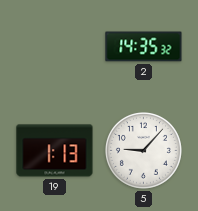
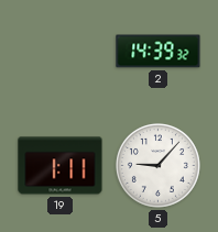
2: 14:35 -> 14:39 (159, 52)
19: 1:13 -> 1:11 (61, 166)
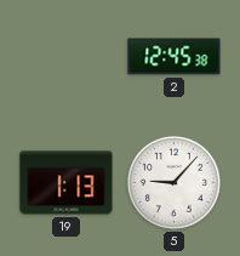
2: 14:39 -> 12:45 (175, 57)
19: 1:11 -> 1:13 (67, 183)
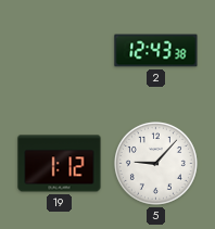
2: 12:45 -> 12:43 (156, 51)
19: 1:13 -> 1:12 (60, 164)
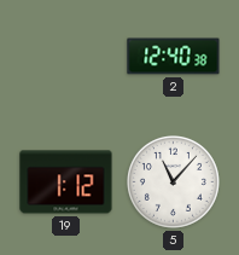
2: 12:43 -> 12:40 (174, 57)
5: 9:07 -> 11:07 (173, 181)
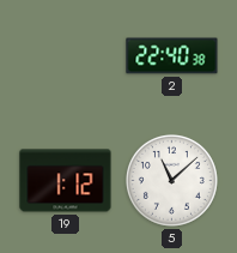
2: 12:40 -> 22:40 (172, 56)
5: 11:07 -> 11:08 (171, 180)
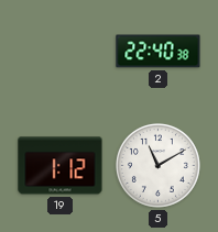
5: 11:08 -> 11:10 (157, 165)
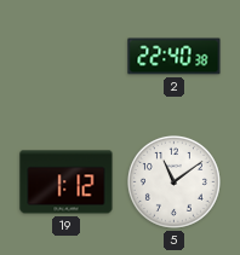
5: 11:10 -> 11:09 (173, 181)
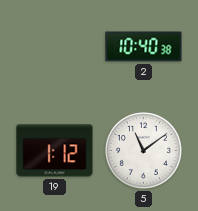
2: 22:40 -> 10:40 (144, 47)
